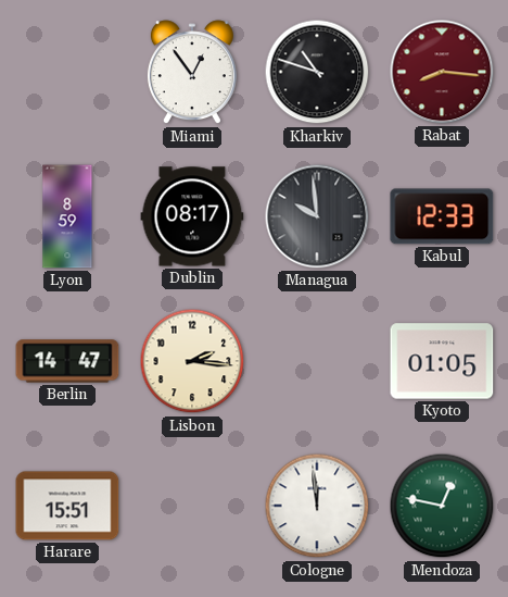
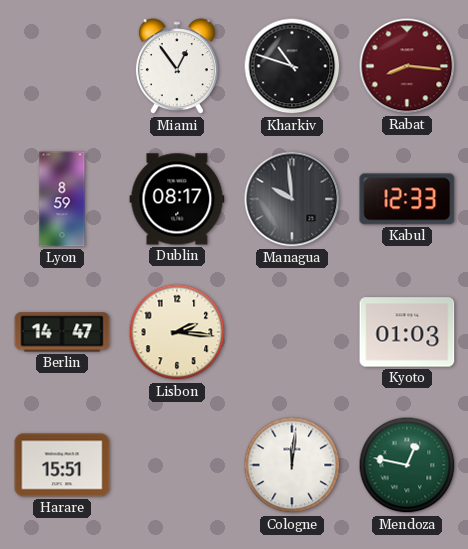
Kyoto: 01:05 -> 01:03 (407, 332)
Cologne: 11:59 -> 12:01 (292, 465)
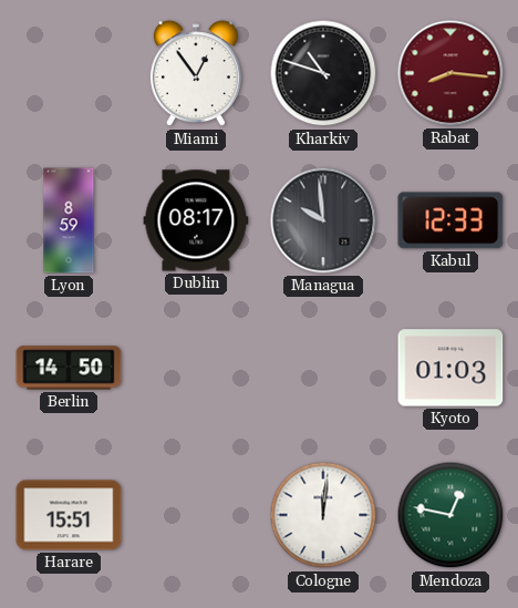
Berlin: 14:47 -> 14:50 (69, 368)
Lisbon: 2:16 -> none (177, 332)
